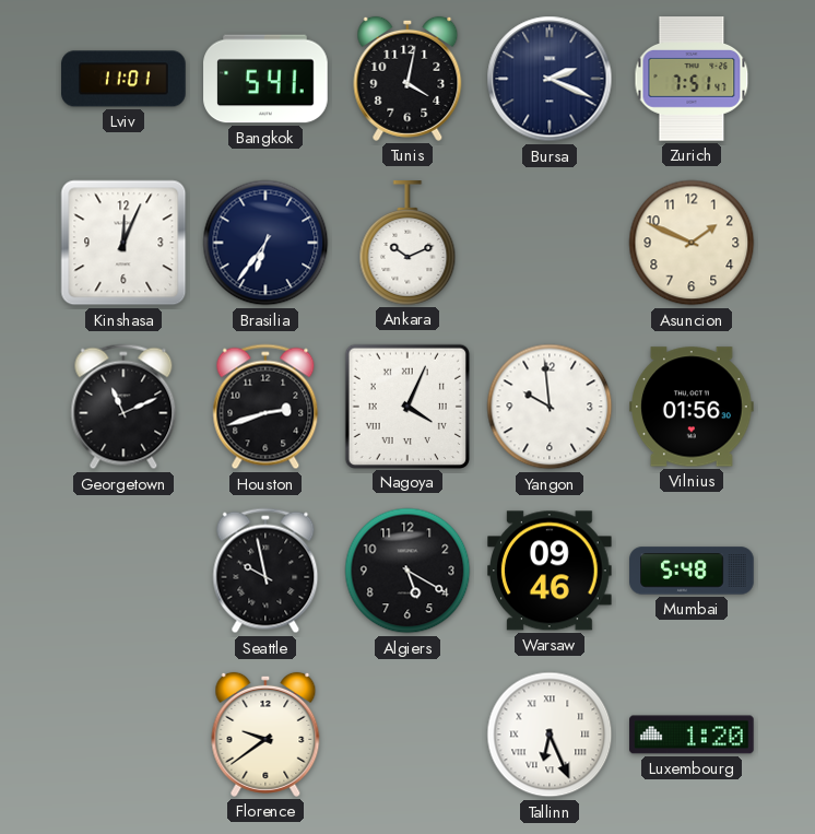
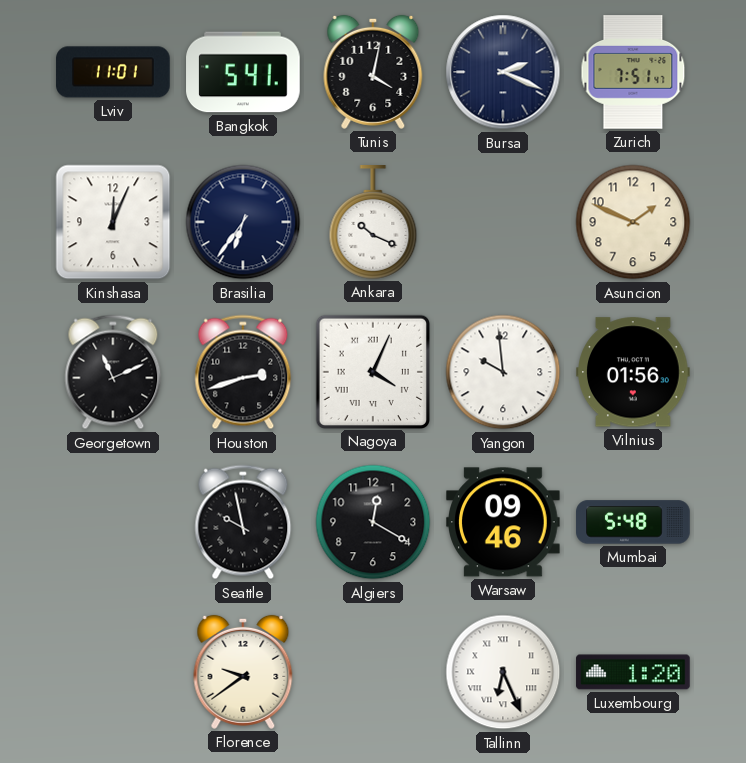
Ankara: 10:11 -> 10:19 (373, 222)
Algiers: 5:20 -> 12:20 (373, 522)
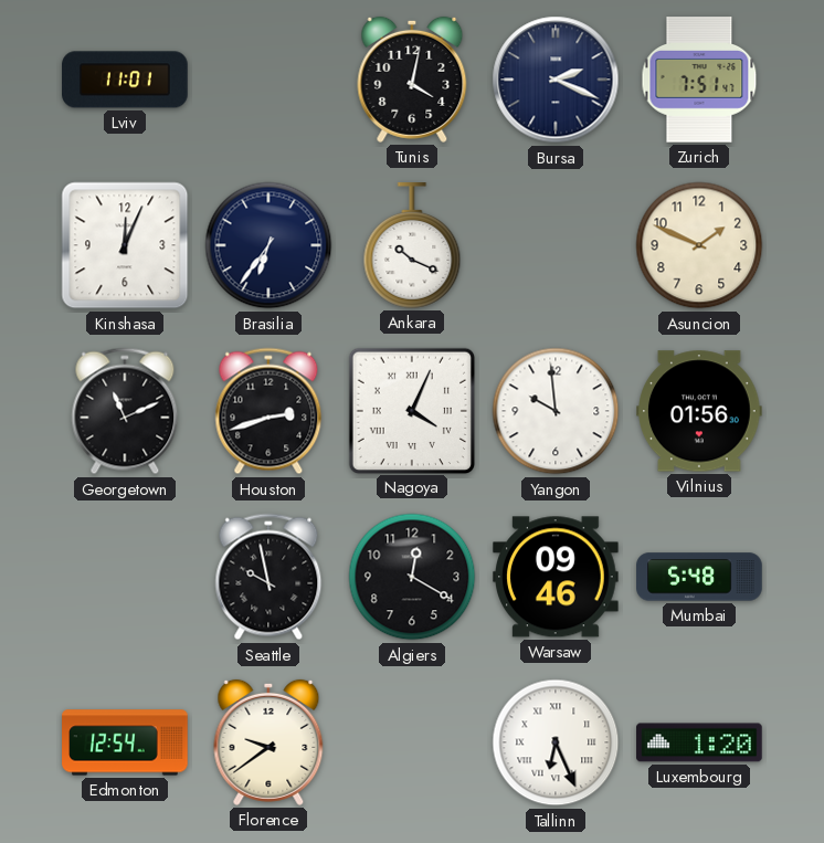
Bangkok: 5:41 -> none (243, 72)
Edmonton: none -> 12:54 (125, 742)
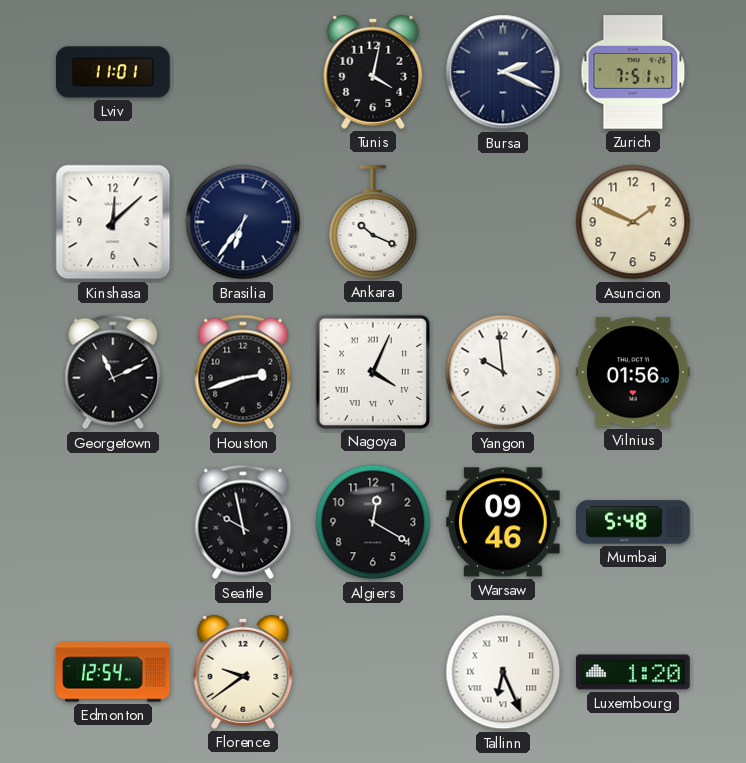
Kinshasa: 12:04 -> 12:08 (113, 222)
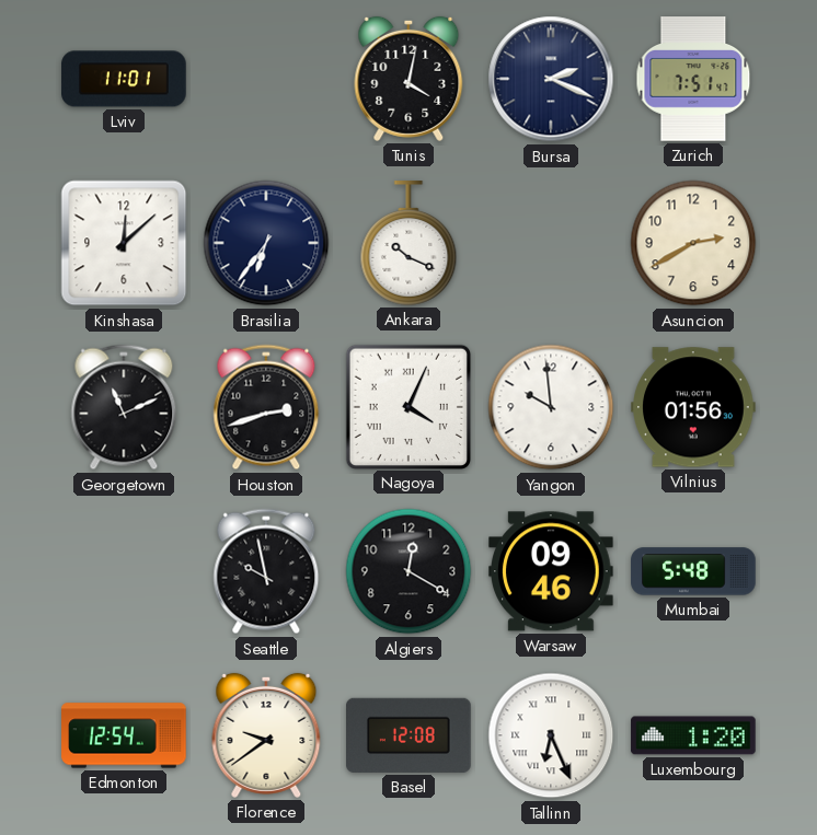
Asuncion: 1:49 -> 2:40 (693, 243)
Basel: none -> 12:08 (410, 735)
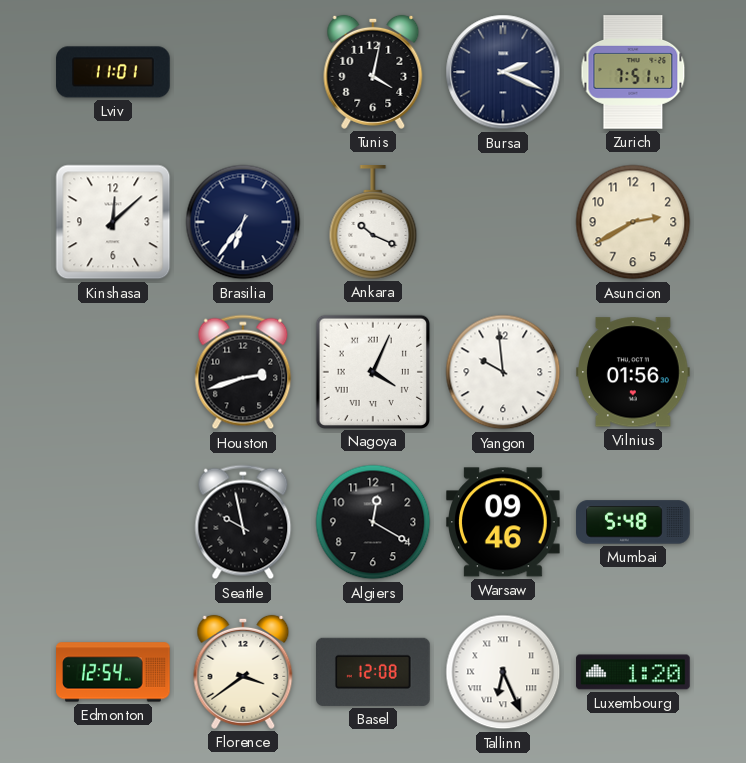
Georgetown: 11:11 -> none (124, 407)
Florence: 9:39 -> 3:39 (243, 672)
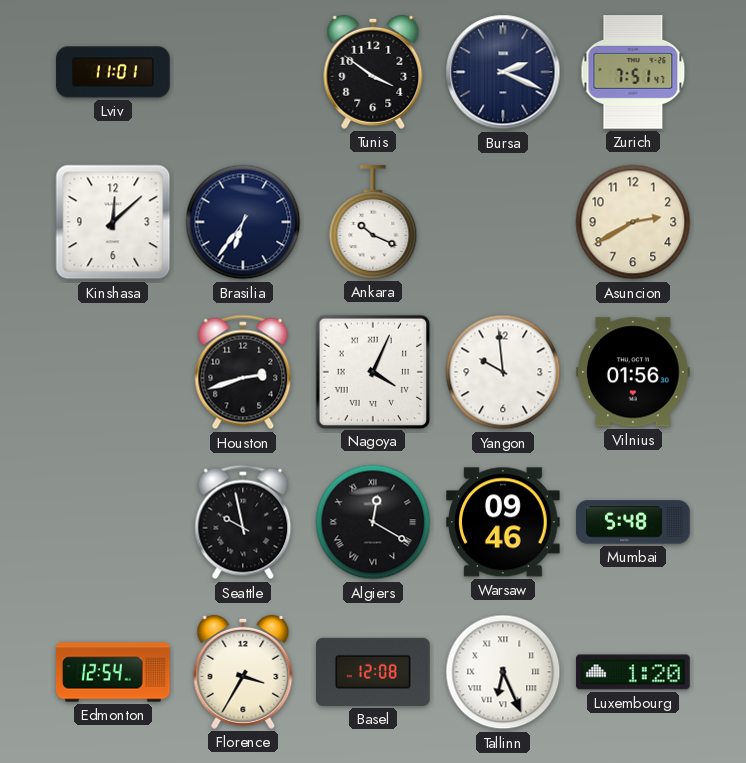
Tunis: 4:02 -> 3:51 (373, 72)
Algiers numerals: Arabic -> Roman (373, 522)
Florence: 3:39 -> 3:35 (243, 672)
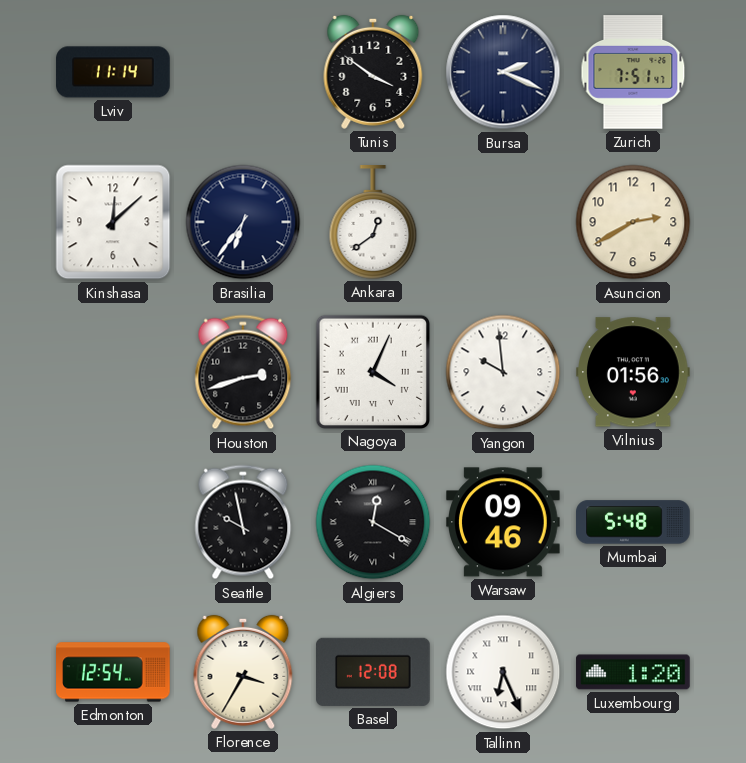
Lviv: 11:01 -> 11:14 (113, 72)
Ankara: 10:19 -> 12:39 (373, 222)
